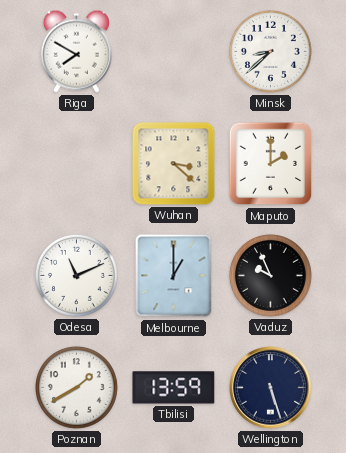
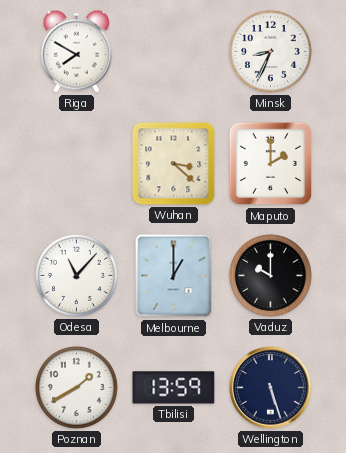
Minsk: 8:38 -> 8:34 (270, 51)
Odesa: 11:11 -> 11:07 (76, 275)
Vaduz: 9:56 -> 10:00 (270, 275)
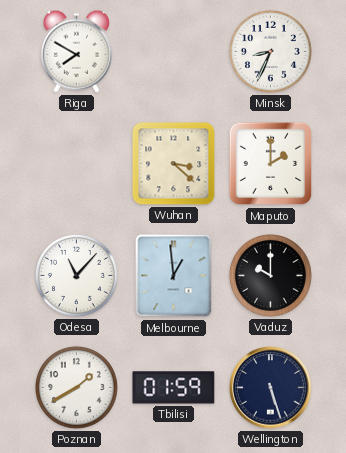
Melbourne: 1:00 -> 12:59 (174, 276)
Tbilisi: 13:59 -> 01:59 (174, 388)
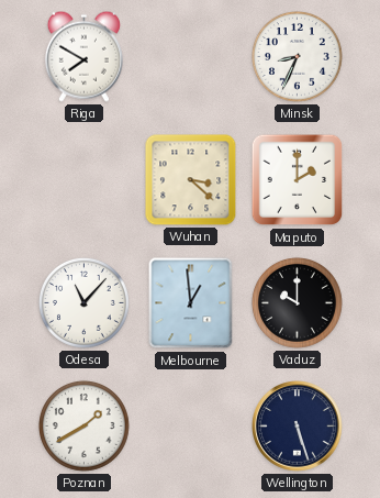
Tbilisi: 01:59 -> none (174, 388)
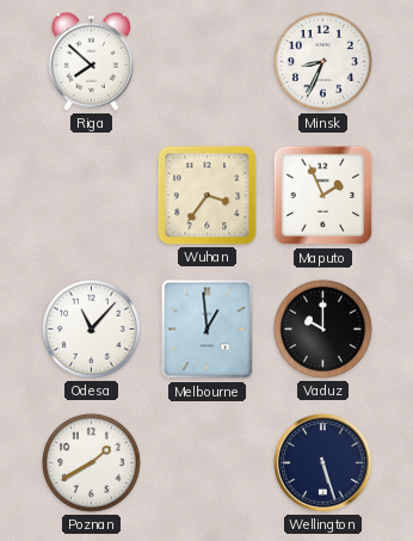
Riga: 7:50 -> 7:52 (91, 61)
Wuhan: 3:22 -> 3:36 (208, 196)
Maputo: 2:00 -> 1:56 (323, 196)
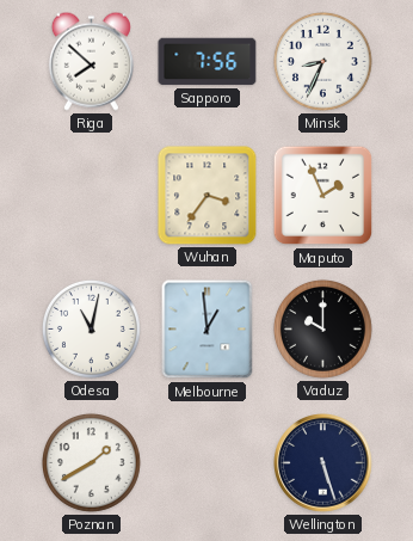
Sapporo: none -> 7:56 (208, 62)
Odesa: 11:07 -> 11:02 (91, 328)
